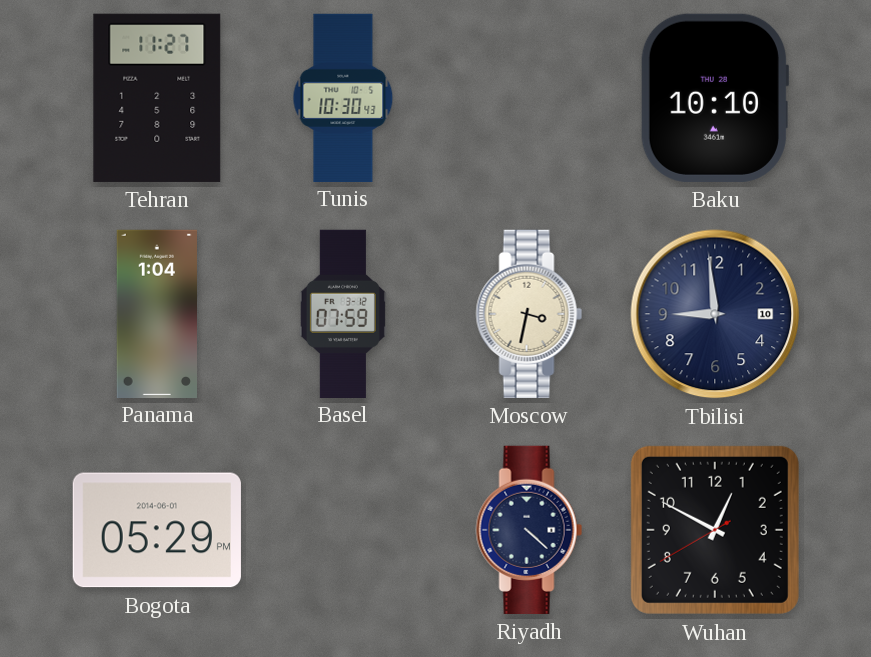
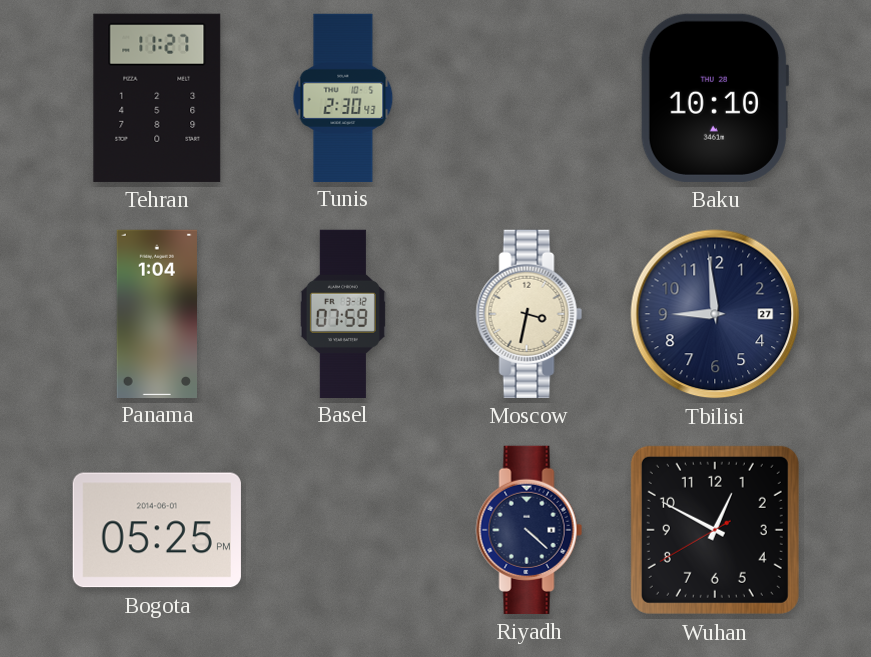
Tunis: 10:30 -> 2:30 (343, 97)
Tbilisi date: 10 -> 27 (715, 314)
Bogota: 05:29 -> 05:25 (157, 530)
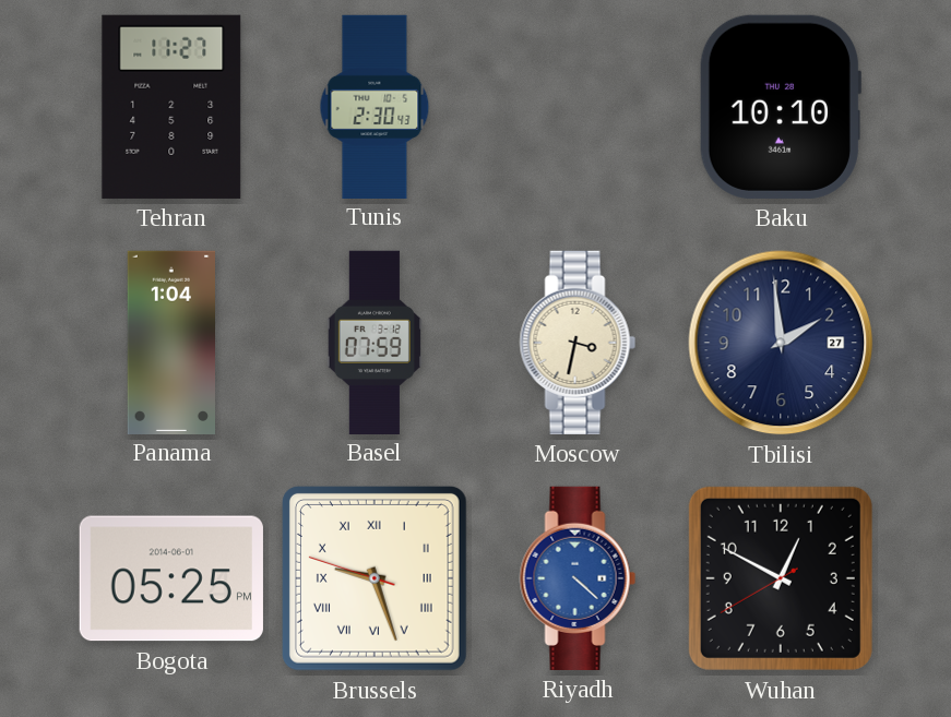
Tbilisi: 8:59 -> 1:59 (781, 343)
Brussels: none -> 9:26 (375, 578)
Riyadh dial: navy -> blue (578, 578)
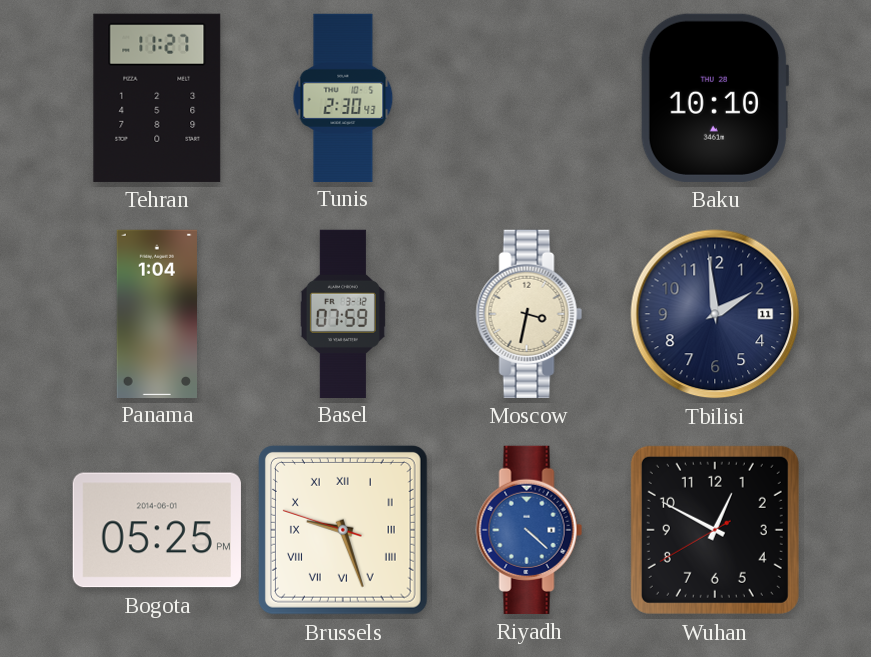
Tbilisi date: 27 -> 11 (715, 314)
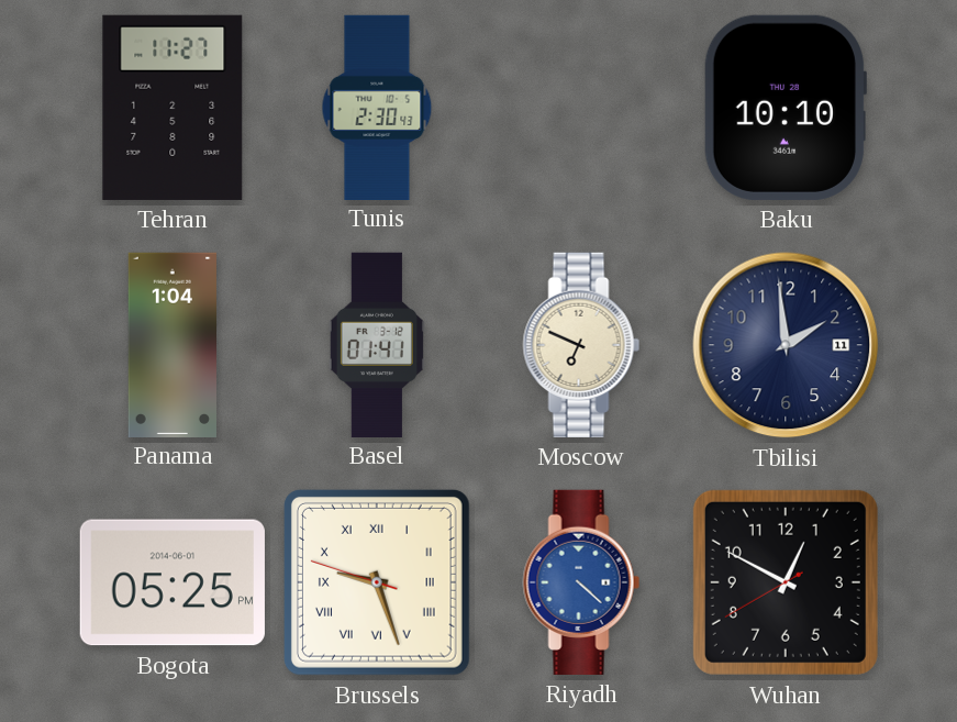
Basel: 07:59 -> 01:41 (377, 344)
Moscow: 3:32 -> 6:49 (581, 345)
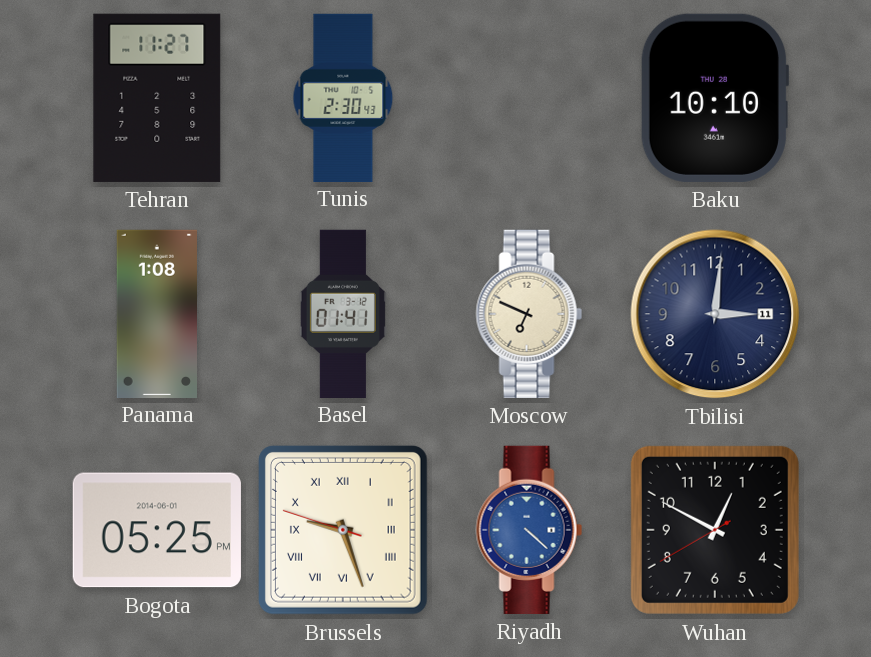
Panama: 1:04 -> 1:08 (156, 313)
Tbilisi: 1:59 -> 3:01 (715, 314)
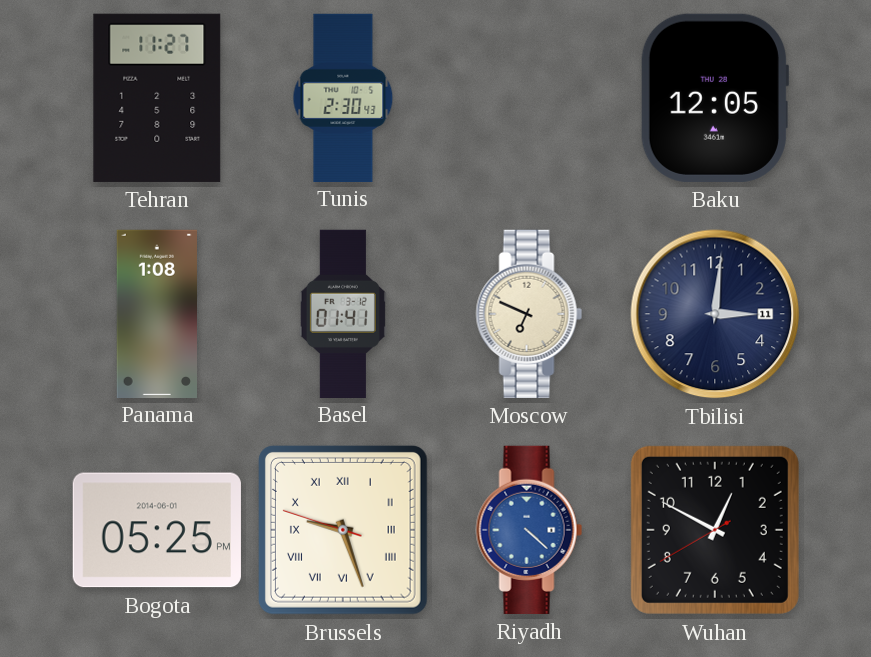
Baku: 10:10 -> 12:05 (714, 98)
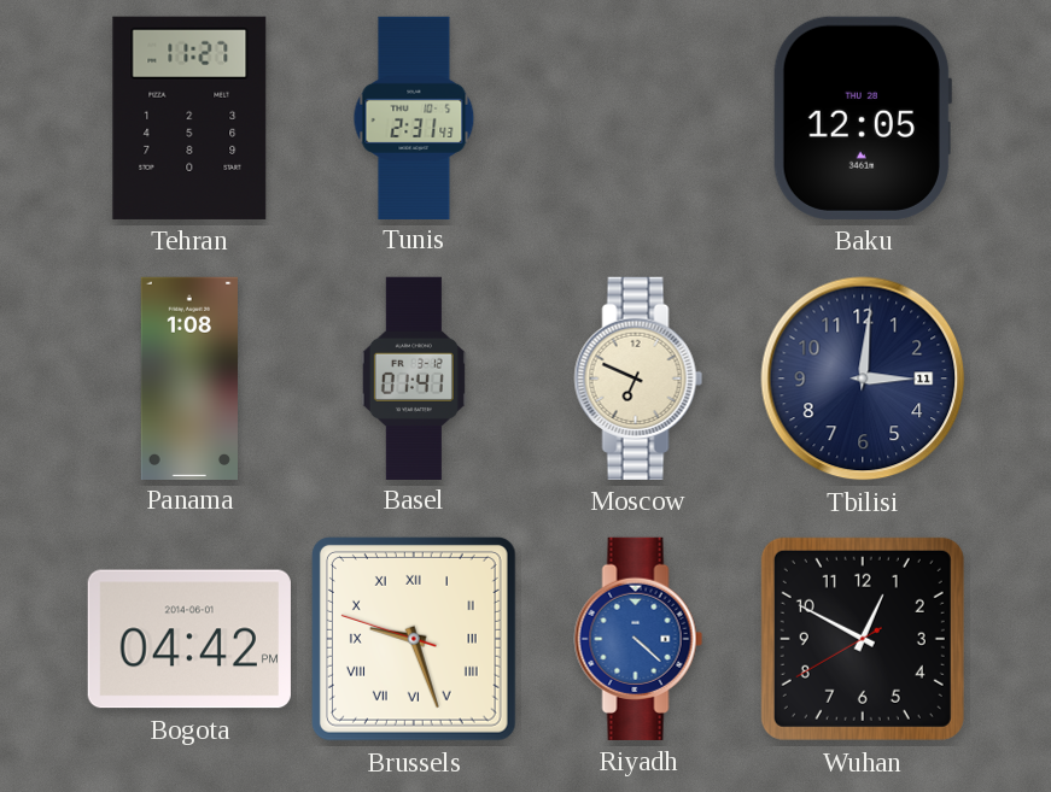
Tunis: 2:30 -> 2:31 (414, 117)
Bogota: 05:25 -> 04:42 (189, 639)
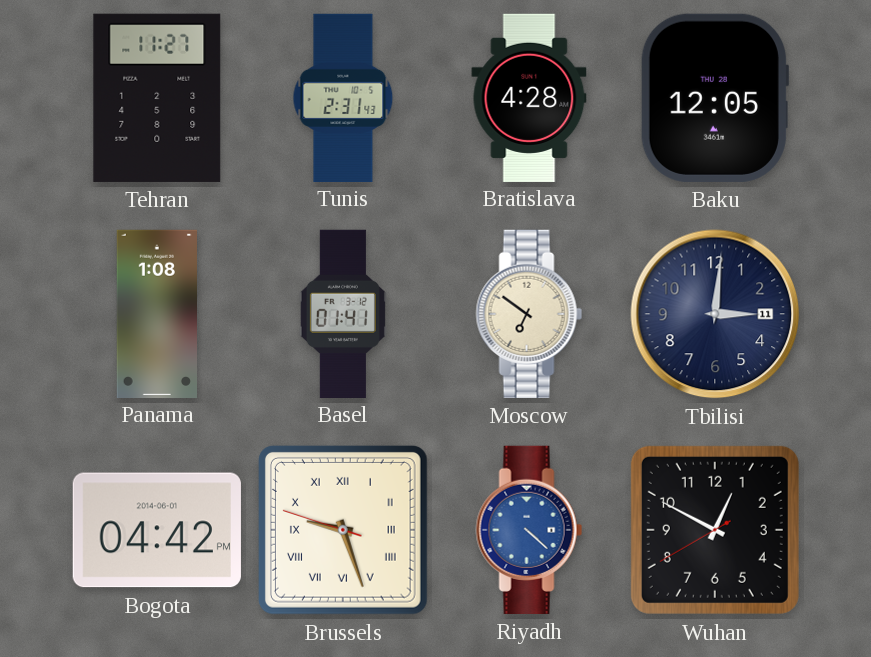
Bratislava: none -> 4:28 (529, 97)
Moscow: 6:49 -> 6:51 (529, 314)
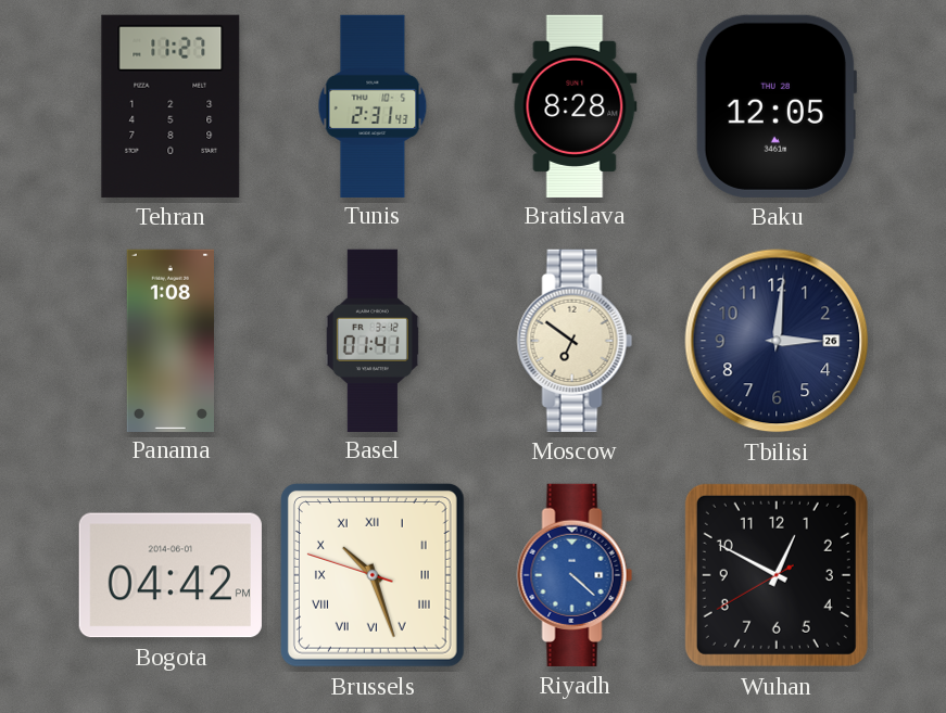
Bratislava: 4:28 -> 8:28 (575, 105)
Tbilisi date: 11 -> 26 (777, 341)
Brussels: 9:26 -> 10:26 (373, 575)
